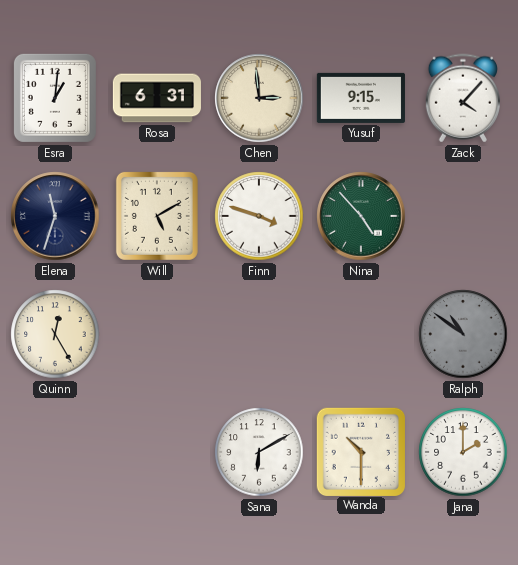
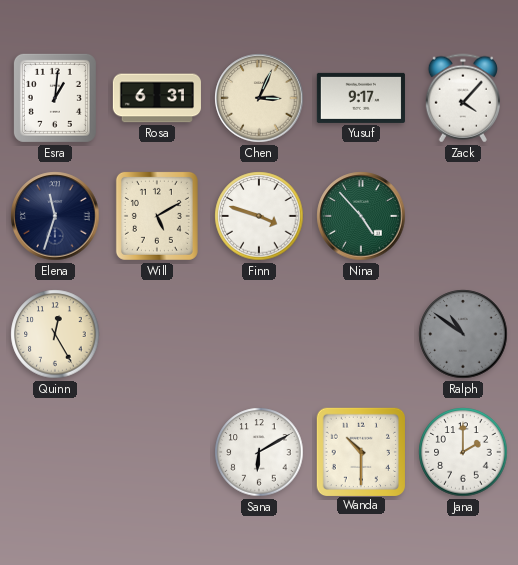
Chen: 2:59 -> 3:04 (259, 98)
Yusuf: 9:15 -> 9:17 (361, 98)
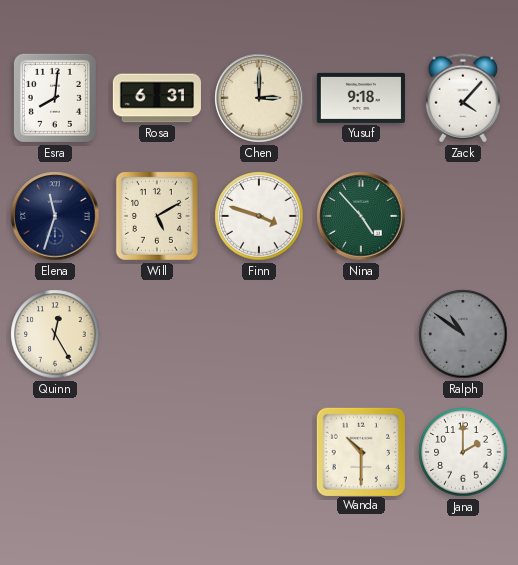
Esra: 1:01 -> 8:01 (55, 98)
Chen: 3:04 -> 3:00 (259, 98)
Yusuf: 9:17 -> 9:18 (361, 98)
Sana: 6:10 -> none (259, 452)
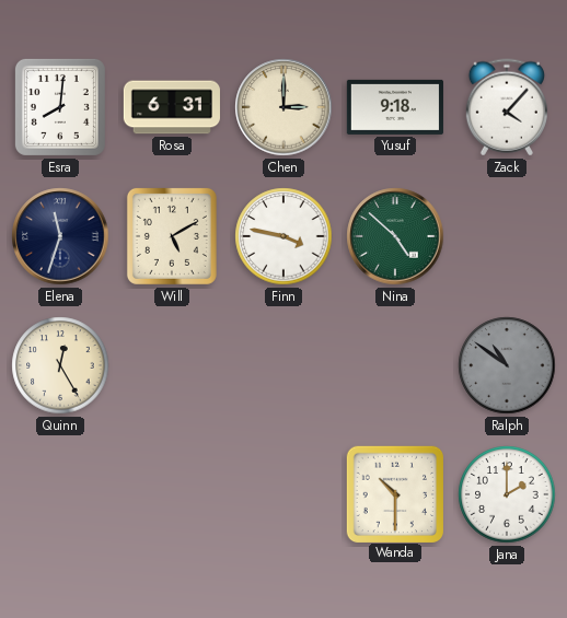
Finn: 3:48 -> 3:47 (283, 236)
Nina: 4:53 -> 4:52 (395, 236)
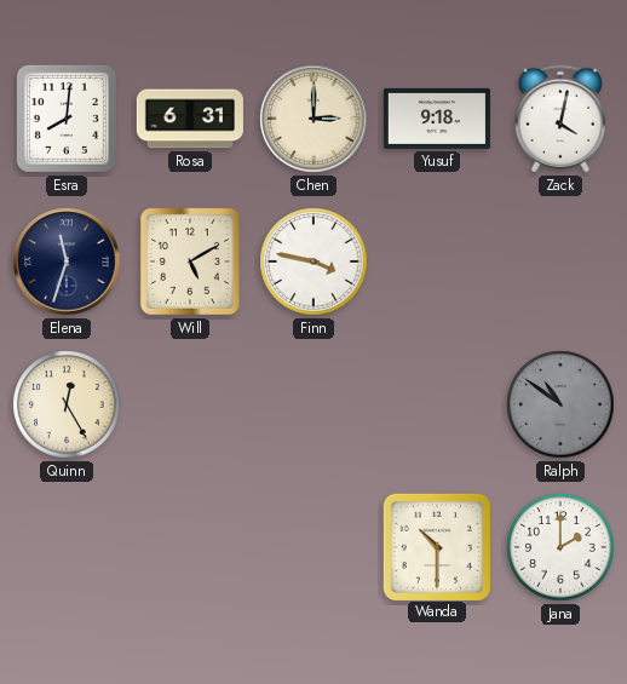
Zack: 4:07 -> 4:02 (560, 119)
Nina: 4:52 -> none (395, 236)
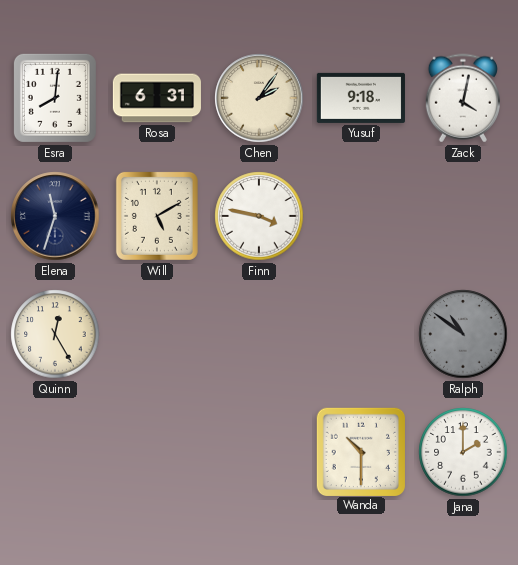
Chen: 3:00 -> 2:06 (259, 98)
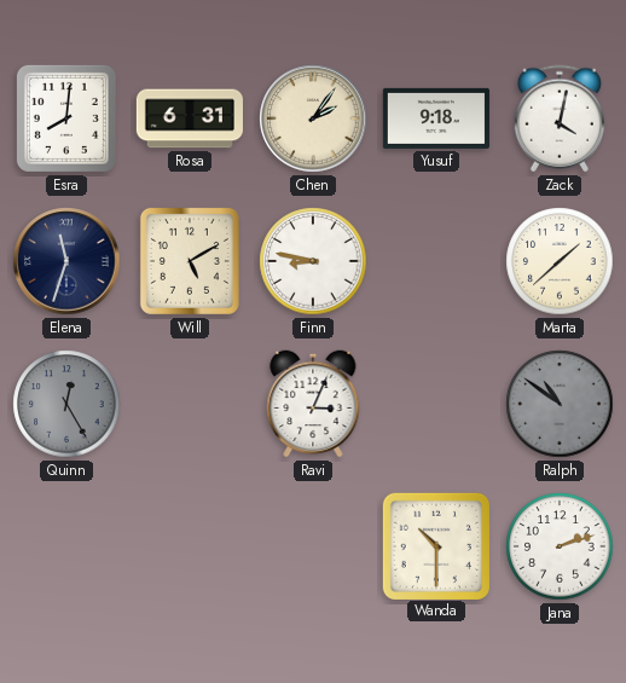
Finn: 3:47 -> 8:47 (313, 261)
Marta: none -> 1:38 (560, 261)
Quinn dial: cream -> grey (66, 404)
Ravi: none -> 3:04 (313, 404)
Jana: 2:00 -> 2:12 (560, 546)
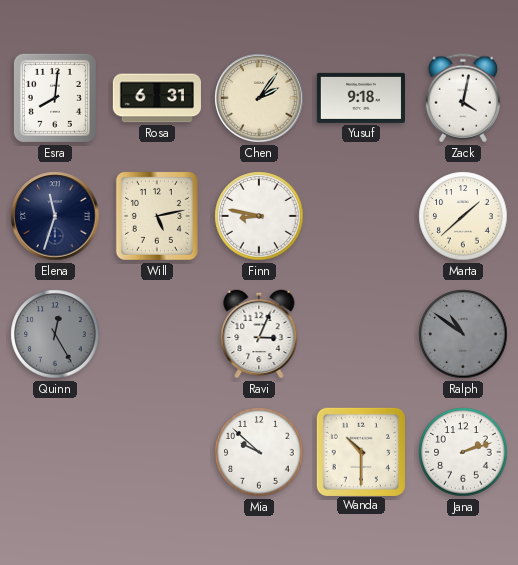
Will: 5:10 -> 5:13 (157, 216)
Mia: none -> 9:52 (259, 452)
